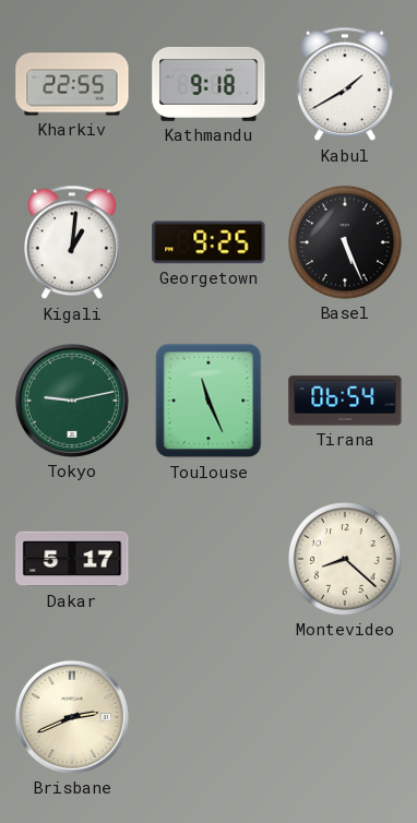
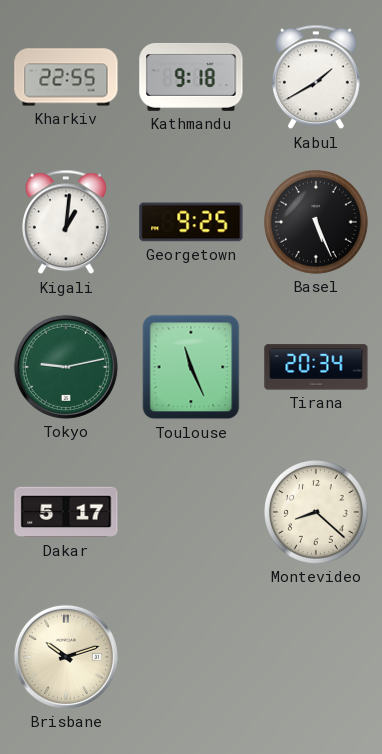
Tirana: 06:54 -> 20:34 (316, 367)
Brisbane: 2:41 -> 10:12 (66, 657)
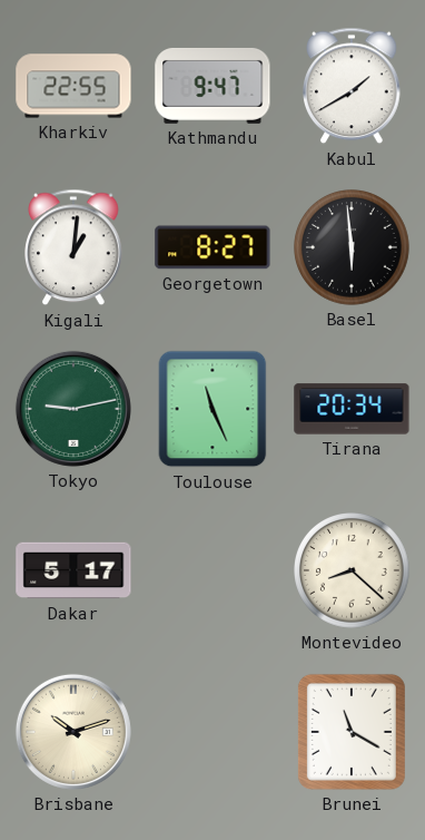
Kathmandu: 9:18 -> 9:47 (212, 86)
Georgetown: 9:25 -> 8:27 (212, 247)
Basel: 5:26 -> 5:59 (352, 247)
Brunei: none -> 11:20 (352, 732)
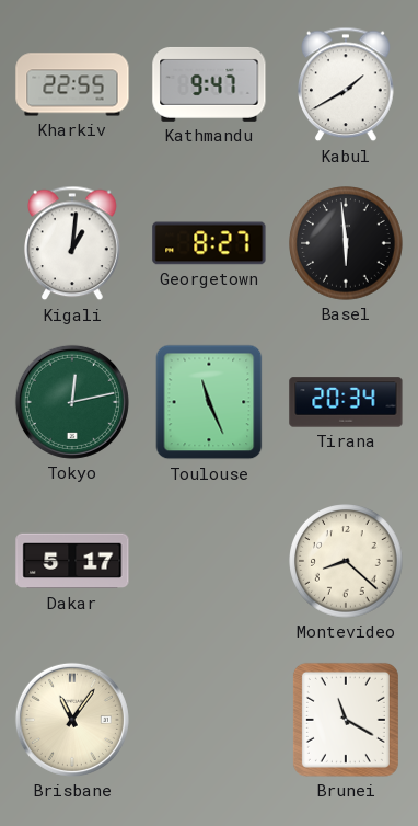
Tokyo: 9:13 -> 12:13 (72, 402)
Brisbane: 10:12 -> 11:06 (72, 720)
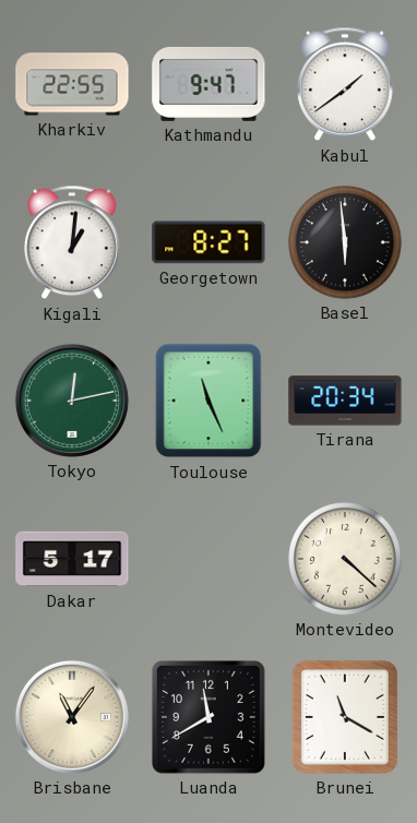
Kabul: 1:40 -> 1:39 (346, 84)
Montevideo: 8:22 -> 4:22 (345, 559)
Luanda: none -> 11:40 (208, 717)
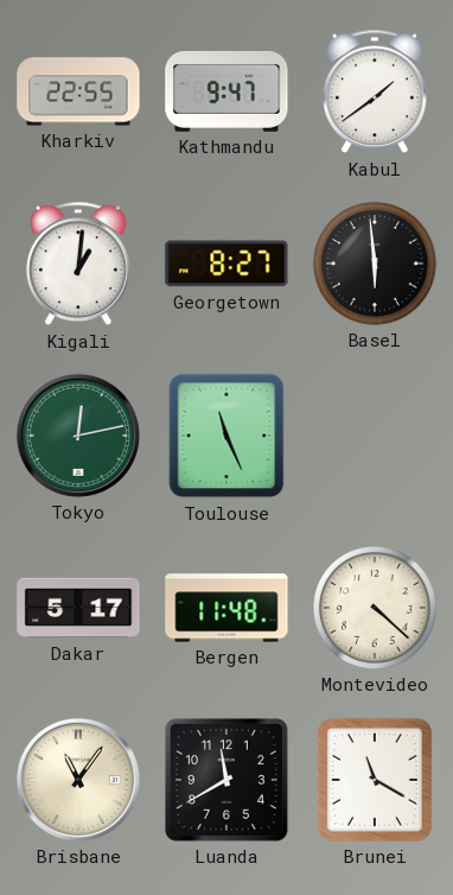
Tirana: 20:34 -> none (345, 401)
Bergen: none -> 11:48 (226, 608)
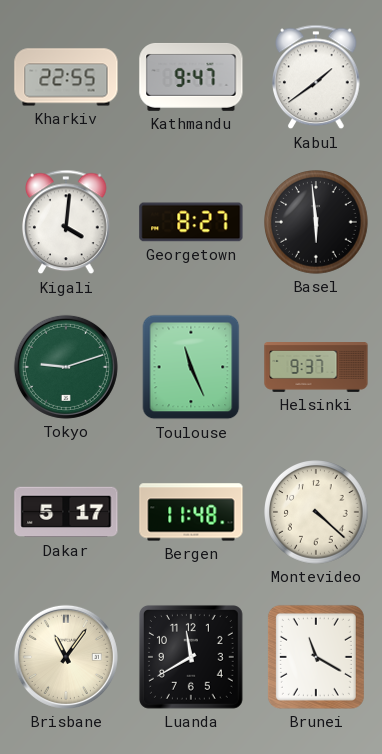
Kigali: 1:01 -> 4:01 (67, 222)
Tokyo: 12:13 -> 9:12 (66, 367)
Helsinki: none -> 9:37 (316, 368)
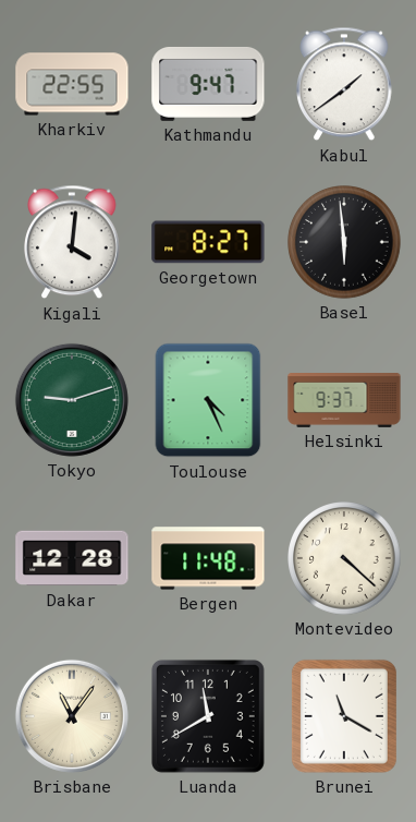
Toulouse: 11:26 -> 4:26 (208, 400)
Dakar: 5:17 -> 12:28 (72, 558)
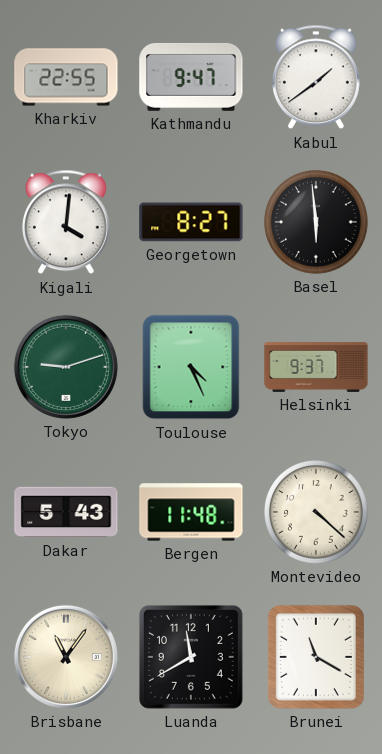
Dakar: 12:28 -> 5:43 (66, 512)
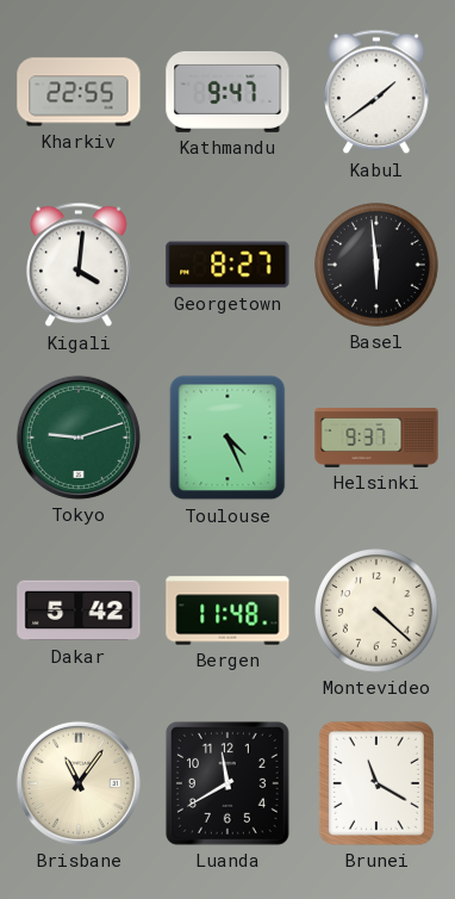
Dakar: 5:43 -> 5:42 (79, 610)
